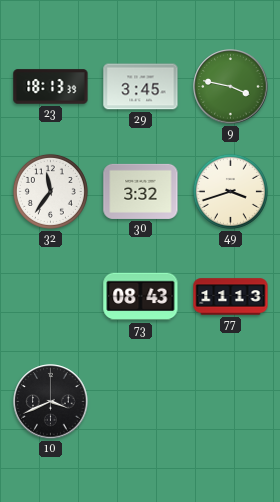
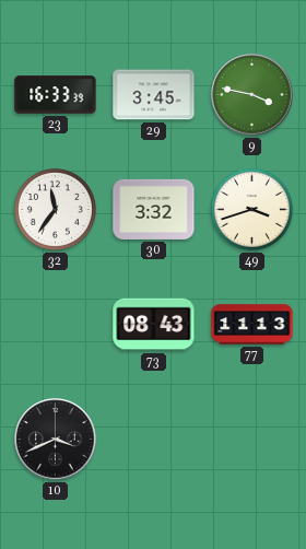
23: 18:13 -> 16:33 (56, 95)
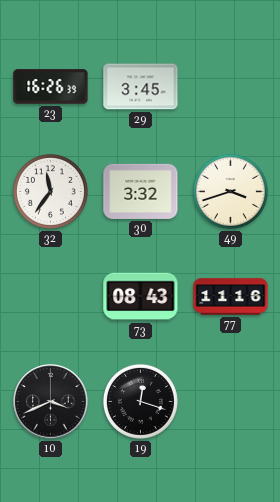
23: 16:33 -> 16:26 (51, 87)
9: 3:47 -> none (252, 95)
77: 11:13 -> 11:16 (231, 297)
19: none -> 12:18 (140, 401)
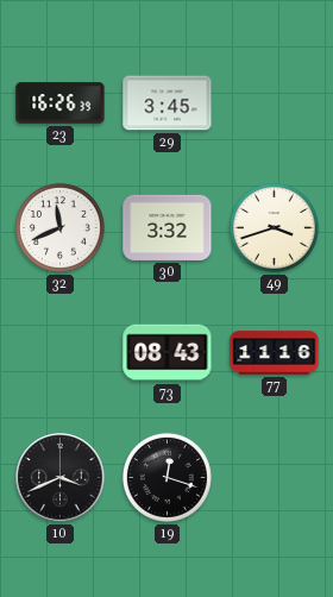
32: 11:36 -> 11:41 (59, 227)
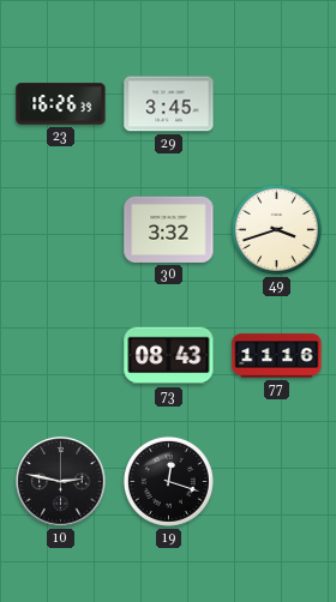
32: 11:41 -> none (59, 227)
10: 3:41 -> 2:47 (61, 482)
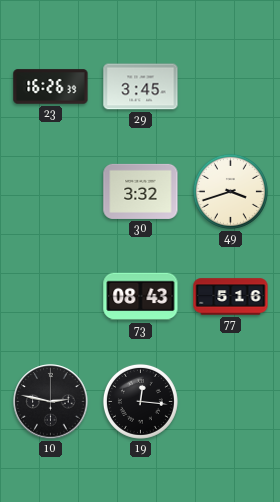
77: 11:16 -> 5:16 (231, 297)
19: 12:18 -> 12:16 (140, 401)
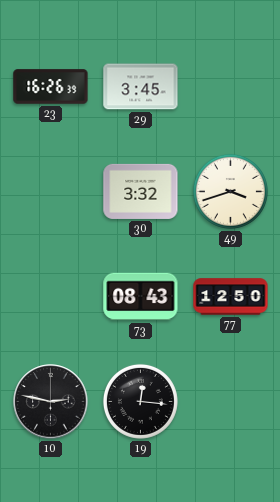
77: 5:16 -> 12:50 (231, 297)
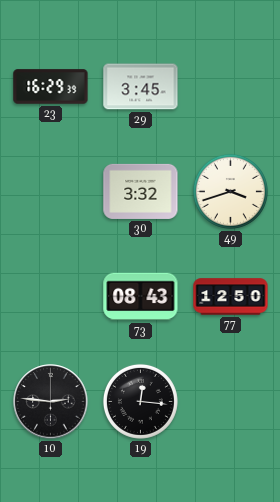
23: 16:26 -> 16:29 (51, 87)
10: 2:47 -> 2:46 (51, 402)
